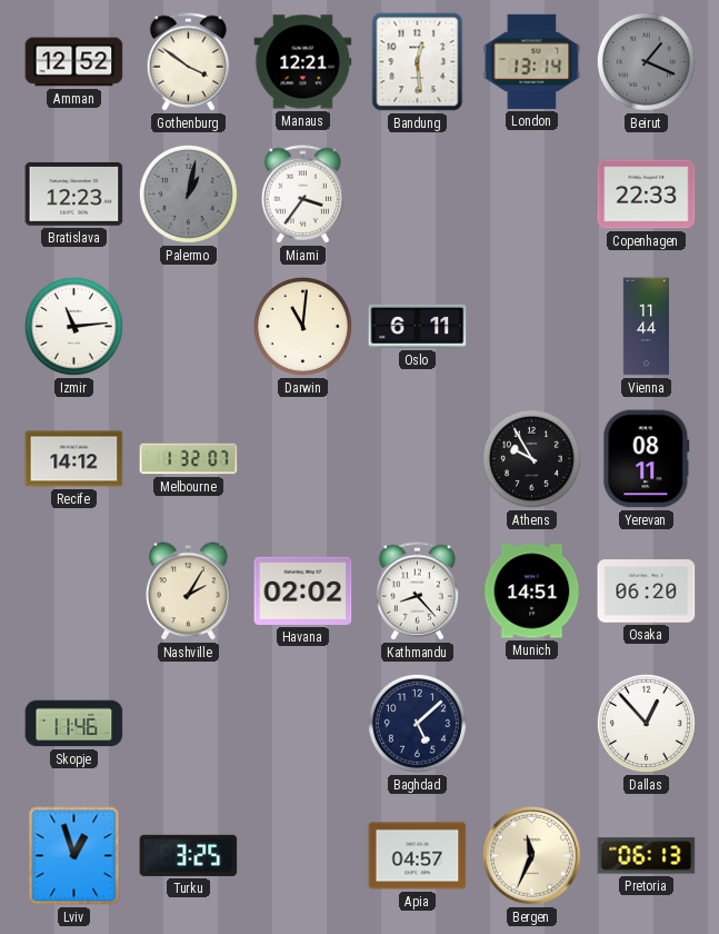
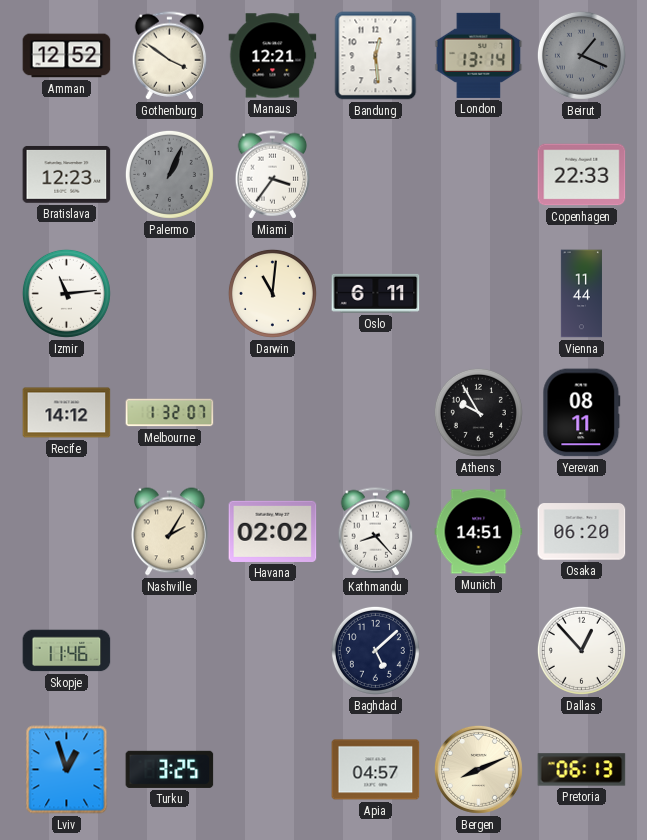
Palermo: 1:02 -> 1:04 (169, 174)
Bergen: 11:34 -> 8:11 (478, 769)
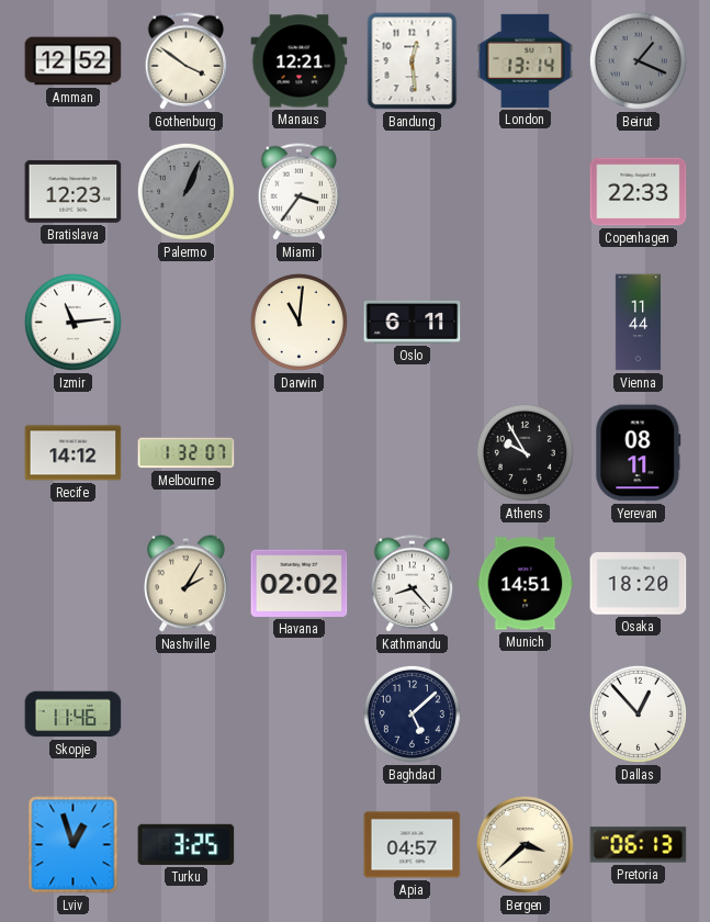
Osaka: 06:20 -> 18:20 (639, 584)
Bergen: 8:11 -> 3:38 (525, 844)
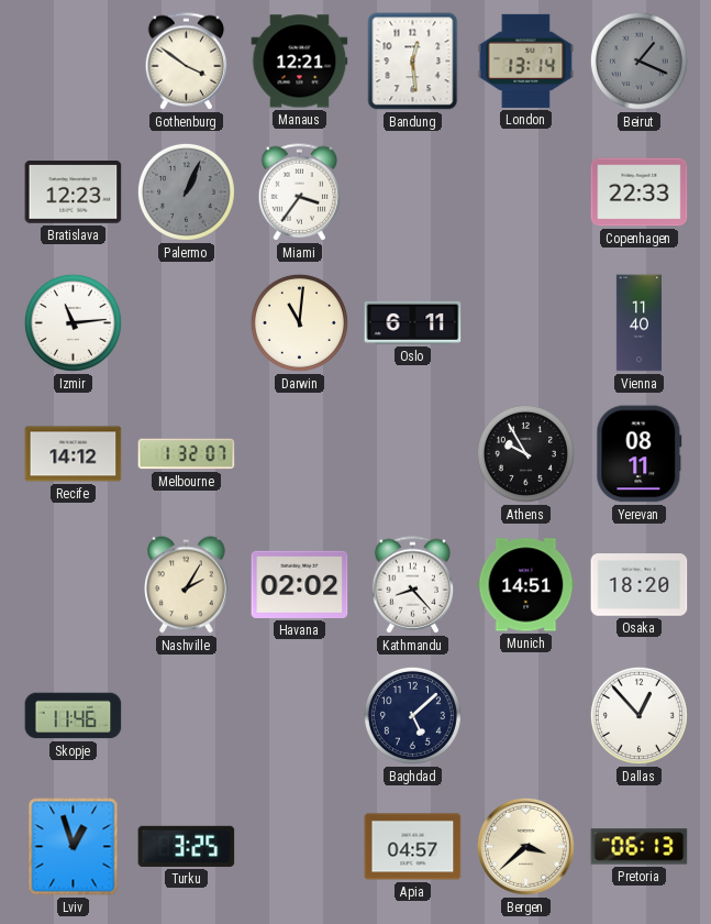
Amman: 12:52 -> none (74, 61)
Vienna: 11:44 -> 11:40 (638, 323)
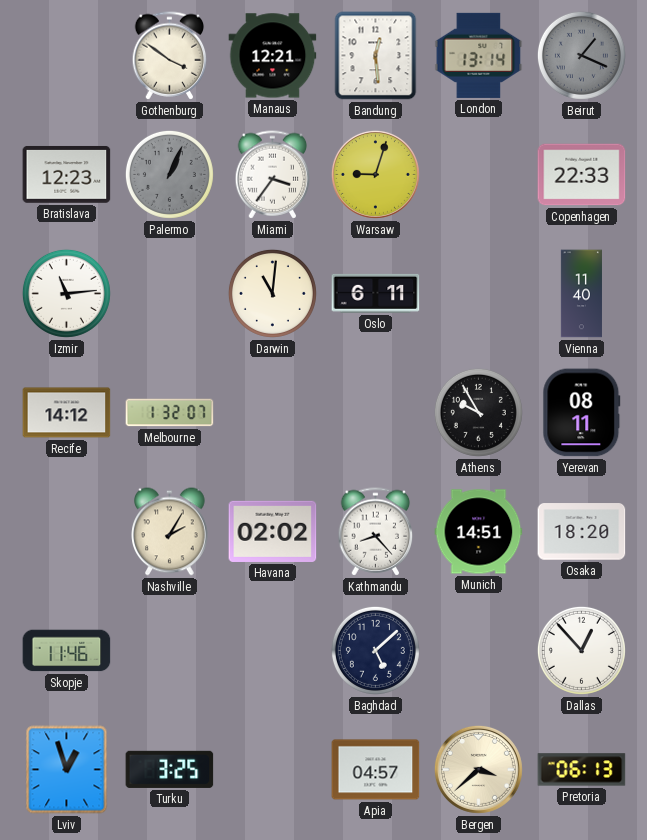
Warsaw: none -> 9:03 (375, 174)
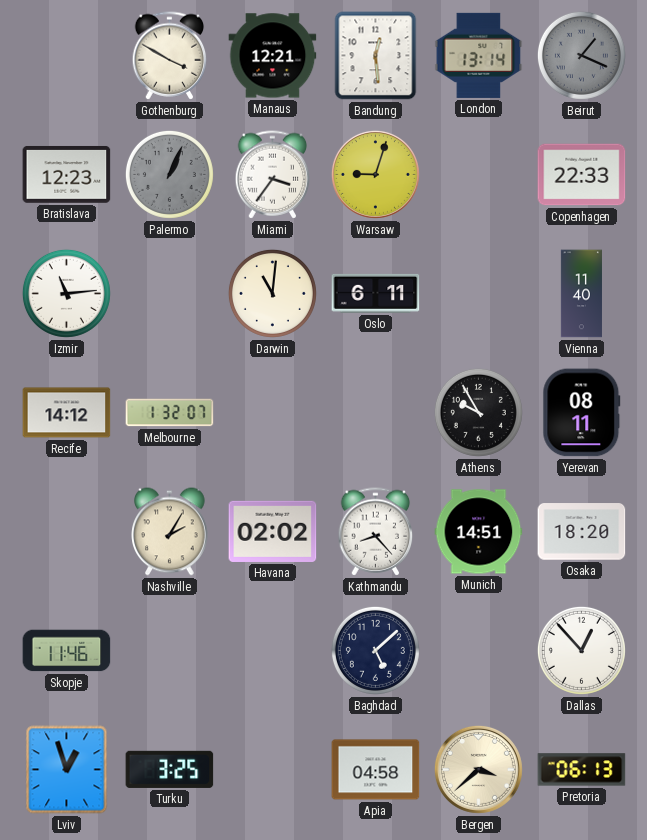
Gothenburg: 3:51 -> 3:50 (170, 56)
Apia: 04:57 -> 04:58 (376, 770)
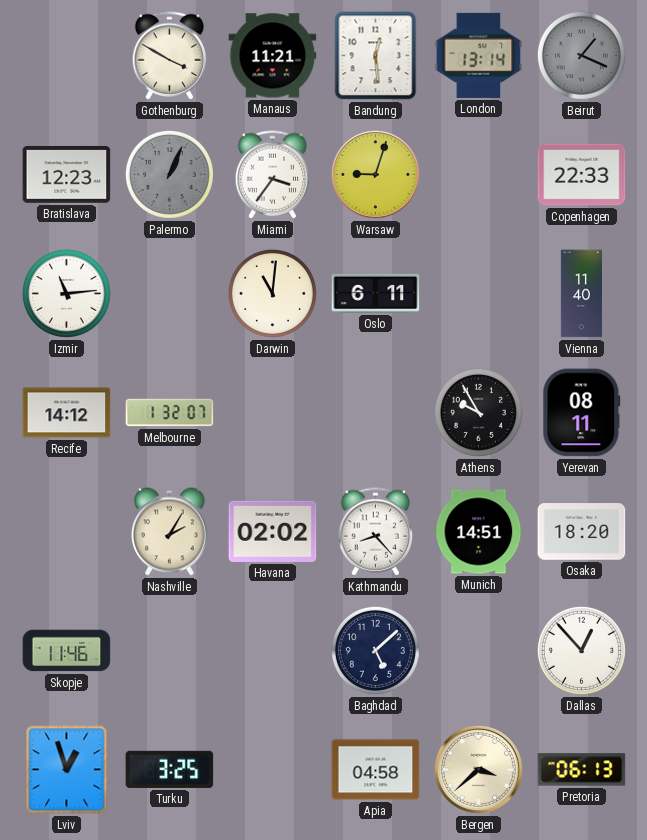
Manaus: 12:21 -> 11:21 (273, 56)
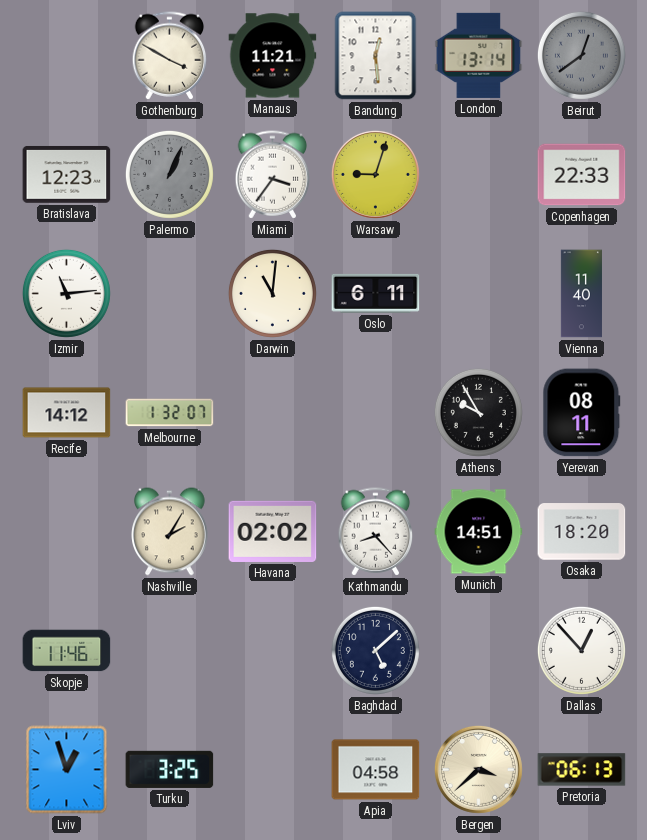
Beirut: 1:19 -> 12:39 (581, 55)
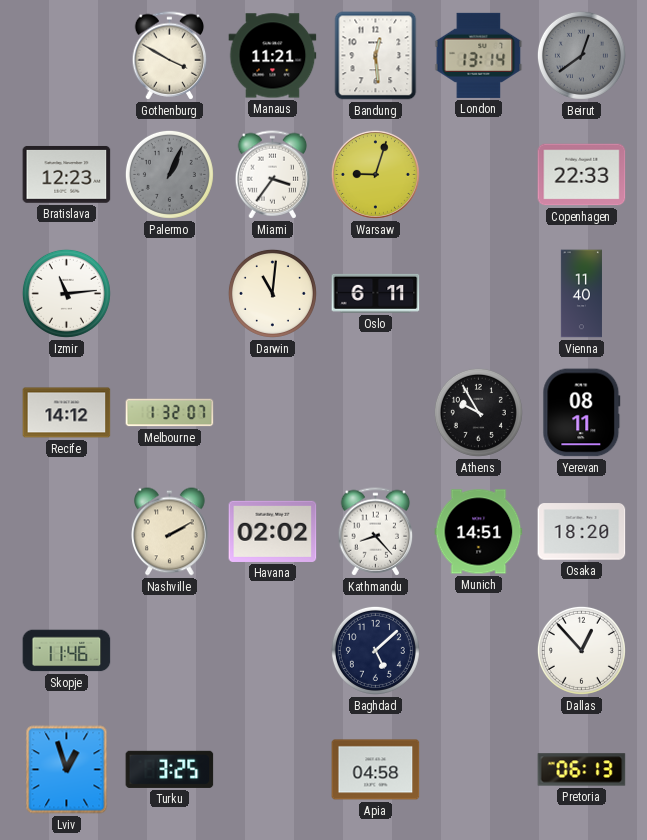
Nashville: 2:05 -> 2:10 (170, 532)
Bergen: 3:38 -> none (478, 769)
